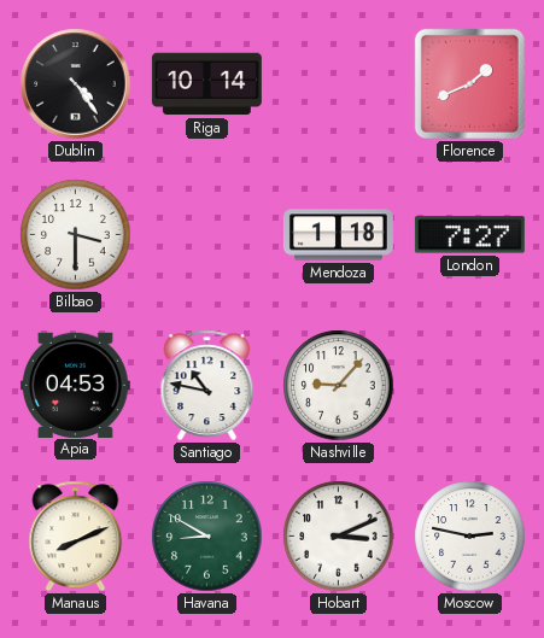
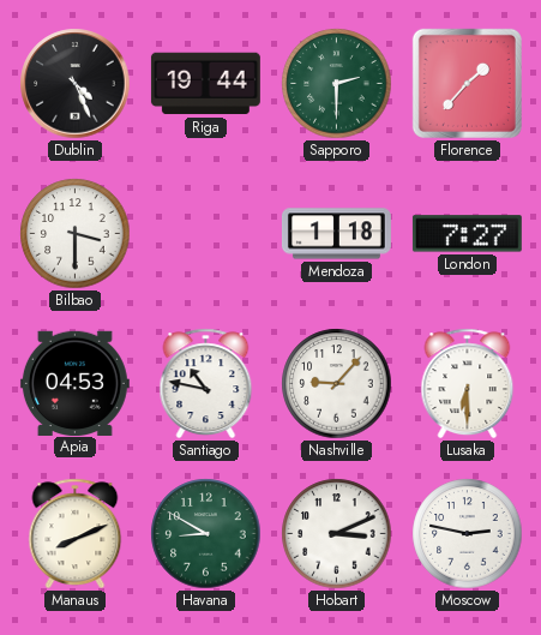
Dublin: 4:24 -> 4:26 (76, 84)
Riga: 10:14 -> 19:44 (205, 84)
Sapporo: none -> 2:30 (337, 84)
Florence: 1:41 -> 1:37 (467, 83)
Lusaka: none -> 6:30 (468, 384)
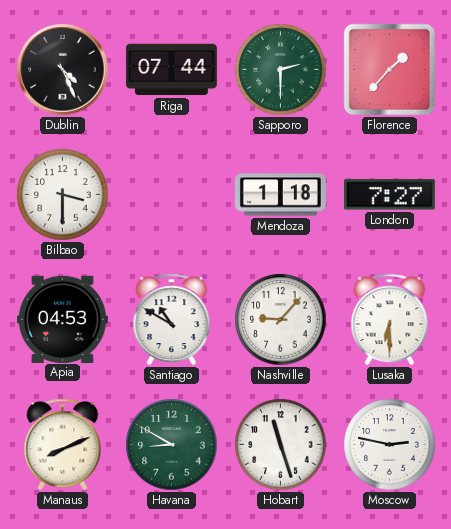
Riga: 19:44 -> 07:44 (171, 70)
Santiago: 10:47 -> 10:50 (172, 320)
Hobart: 3:11 -> 11:27 (281, 445)
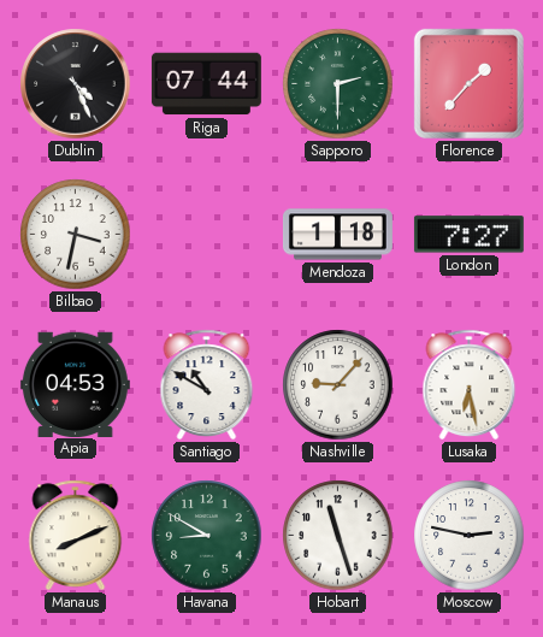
Bilbao: 3:30 -> 3:32 (76, 235)
Lusaka: 6:30 -> 6:28 (470, 385)
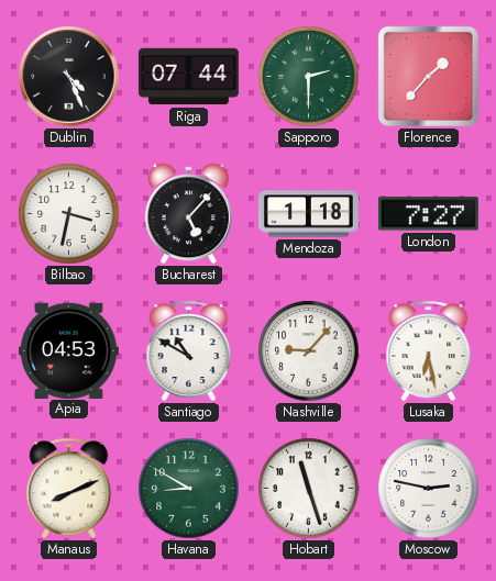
Bucharest: none -> 5:07 (188, 214)
